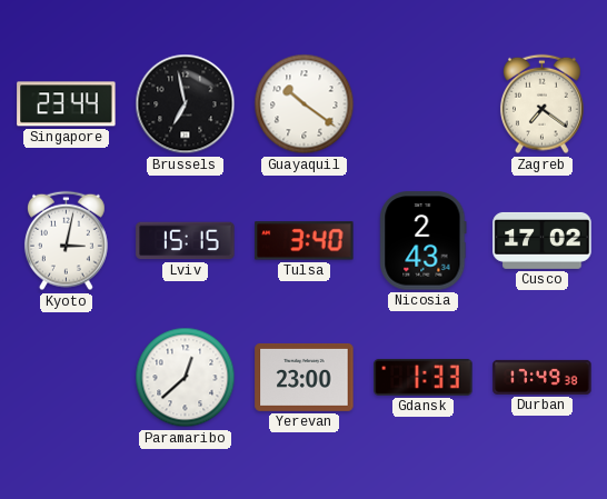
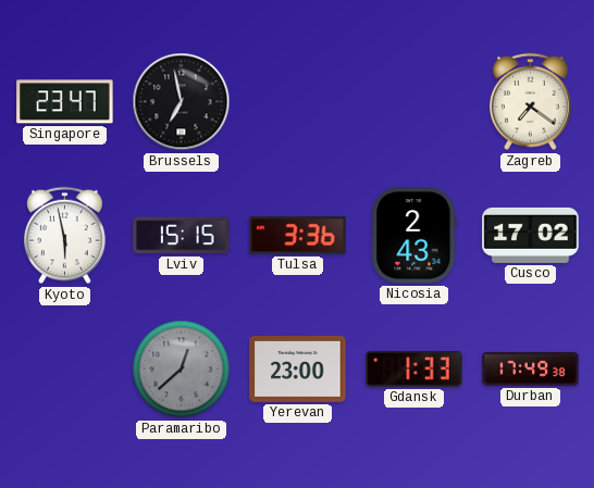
Singapore: 23:44 -> 23:47 (65, 102)
Guayaquil: 10:21 -> none (305, 104)
Kyoto: 3:02 -> 5:58 (64, 236)
Tulsa: 3:40 -> 3:36 (298, 236)
Paramaribo dial: white -> grey (182, 370)
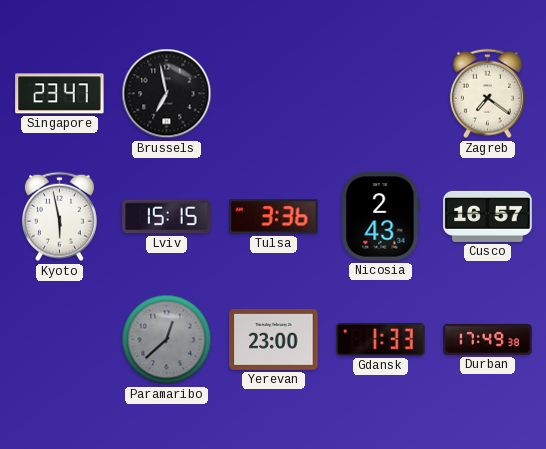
Cusco: 17:02 -> 16:57 (488, 216)
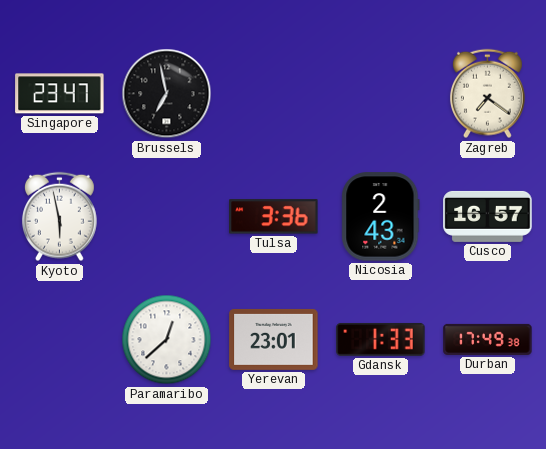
Lviv: 15:15 -> none (167, 217)
Paramaribo dial: grey -> white (167, 340)
Yerevan: 23:00 -> 23:01 (274, 339)
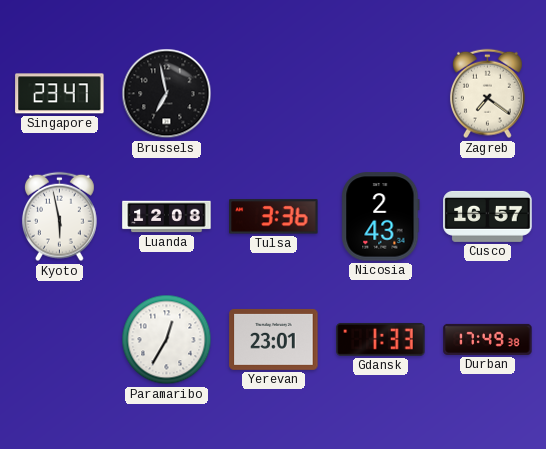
Luanda: none -> 12:08 (167, 217)
Paramaribo: 12:38 -> 12:35 (167, 340)
